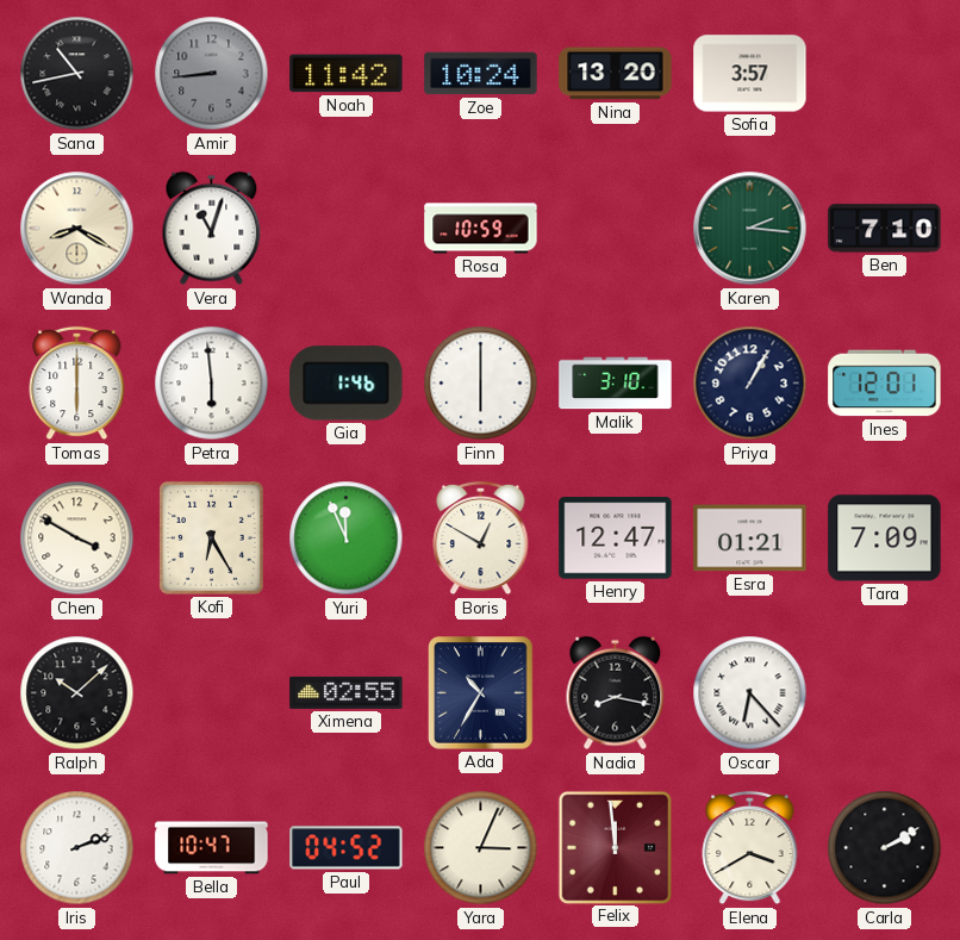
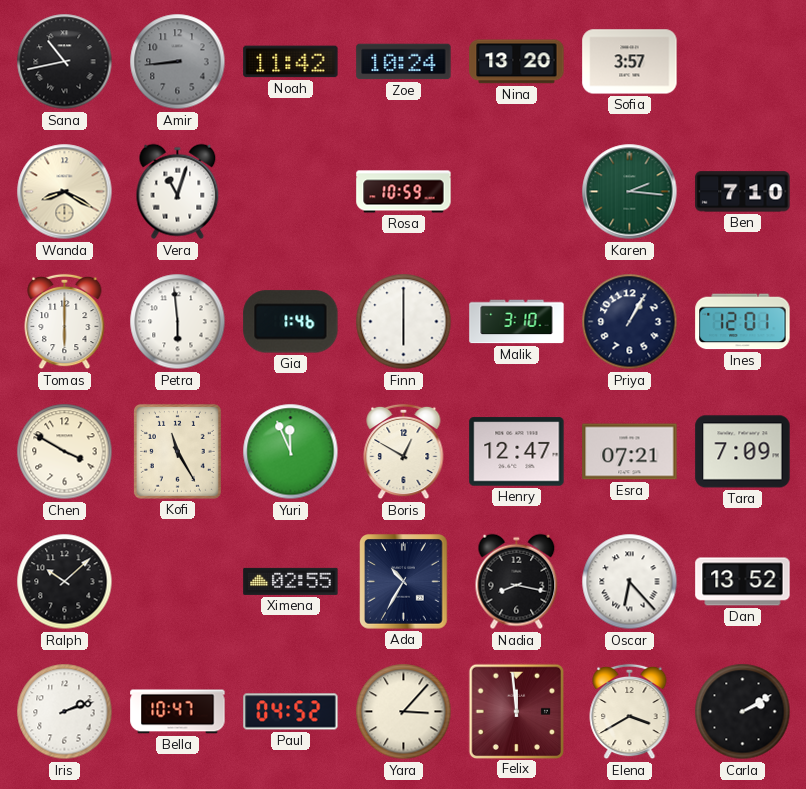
Kofi: 6:25 -> 11:25 (177, 451)
Esra: 01:21 -> 07:21 (630, 452)
Dan: none -> 13:52 (743, 582)
Yara: 3:04 -> 3:07 (404, 712)
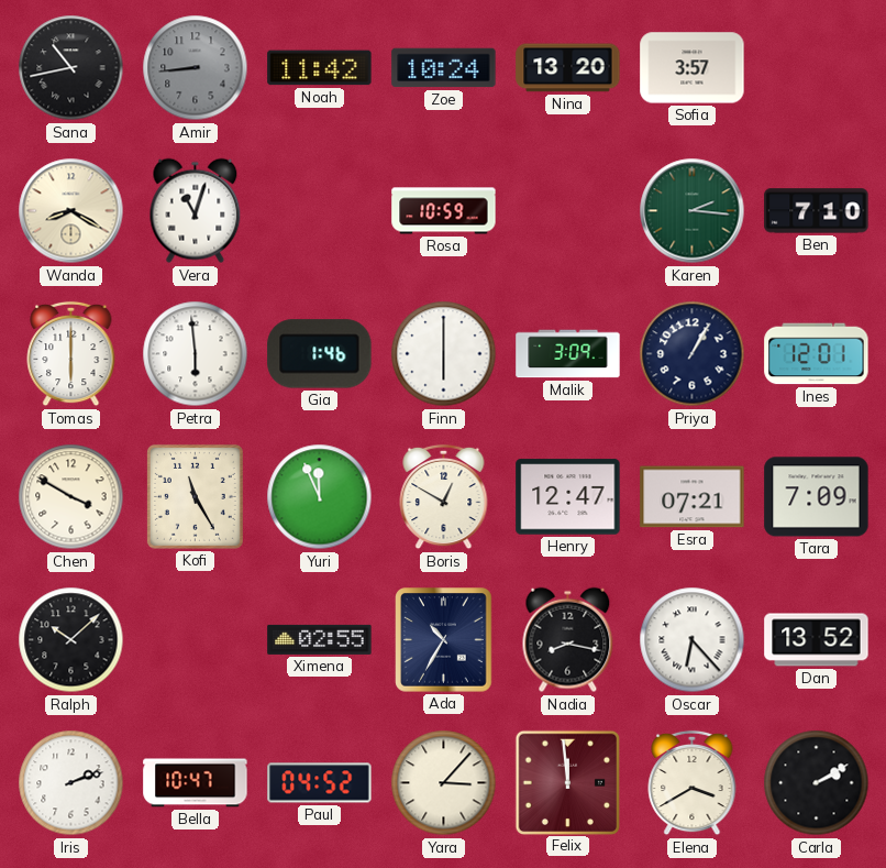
Malik: 3:10 -> 3:09 (568, 354)
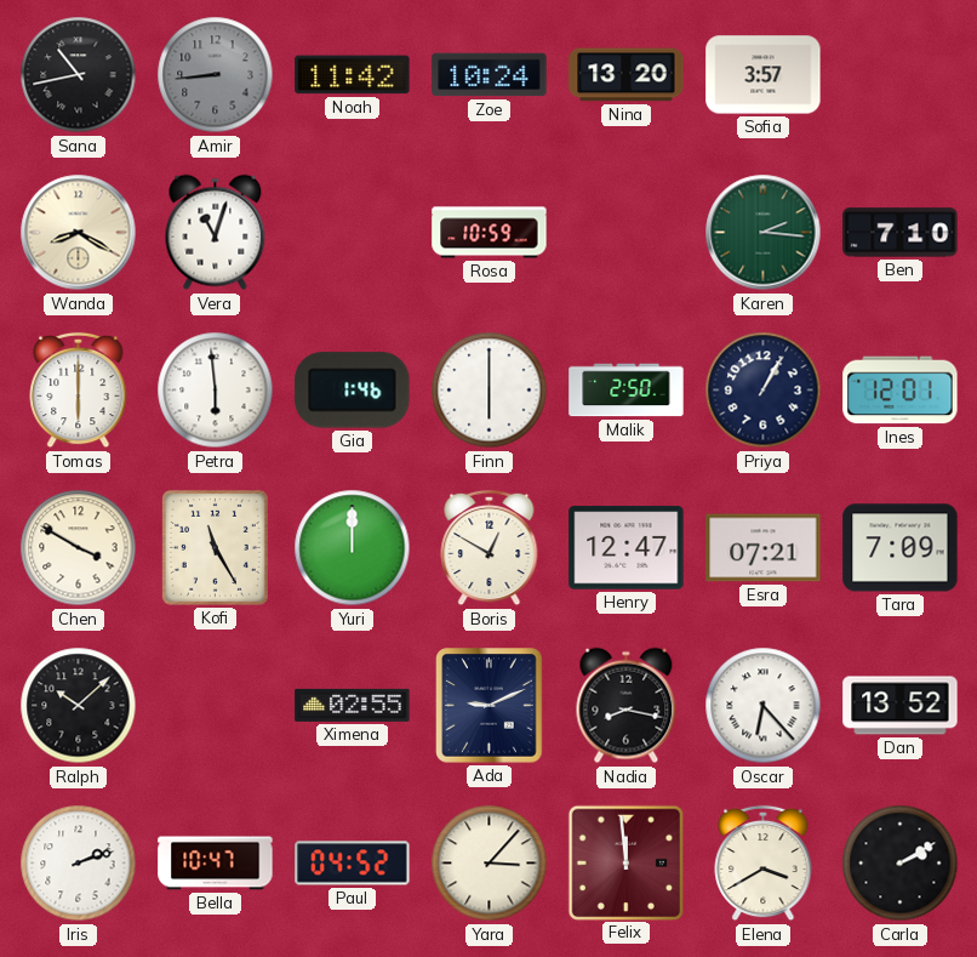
Malik: 3:09 -> 2:50 (627, 391)
Yuri: 11:56 -> 12:00 (353, 548)
Ada: 10:35 -> 9:11 (490, 706)
